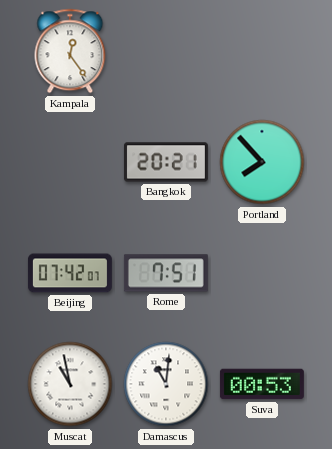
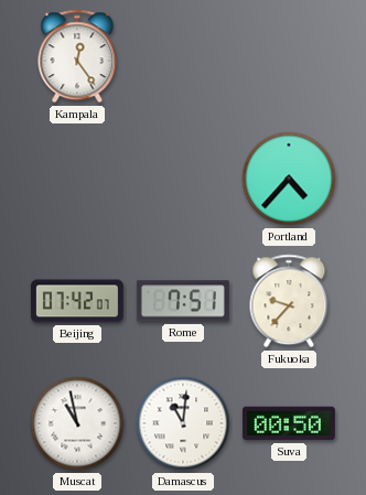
Bangkok: 20:21 -> none (166, 162)
Portland: 7:53 -> 4:37 (289, 179)
Fukuoka: none -> 9:37 (289, 301)
Suva: 00:53 -> 00:50 (289, 423)
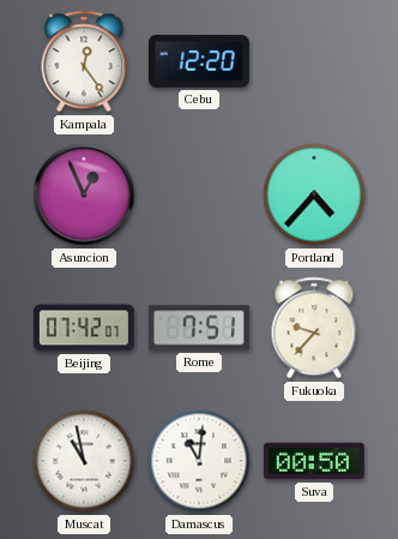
Cebu: none -> 12:20 (199, 61)
Asuncion: none -> 12:56 (84, 194)
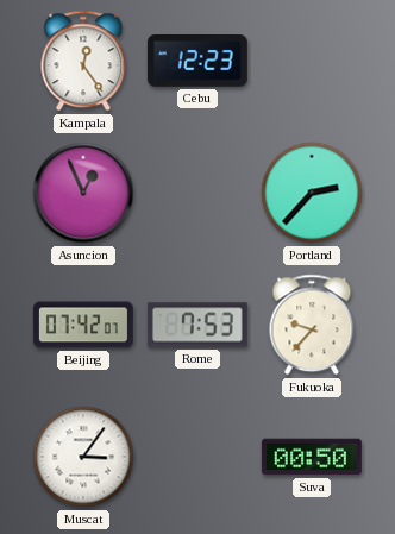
Cebu: 12:20 -> 12:23 (197, 61)
Portland: 4:37 -> 2:37 (312, 193)
Rome: 7:51 -> 7:53 (197, 325)
Muscat: 10:58 -> 3:06 (83, 457)
Damascus: 11:01 -> none (199, 461)
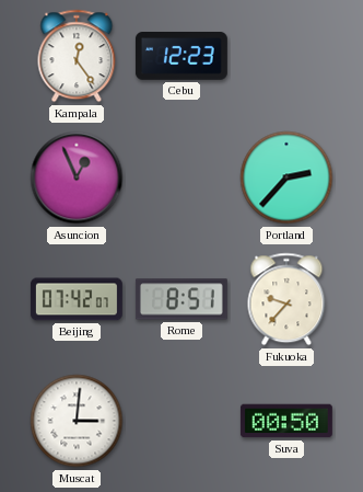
Rome: 7:53 -> 8:51 (181, 299)
Muscat: 3:06 -> 3:01 (77, 421)
